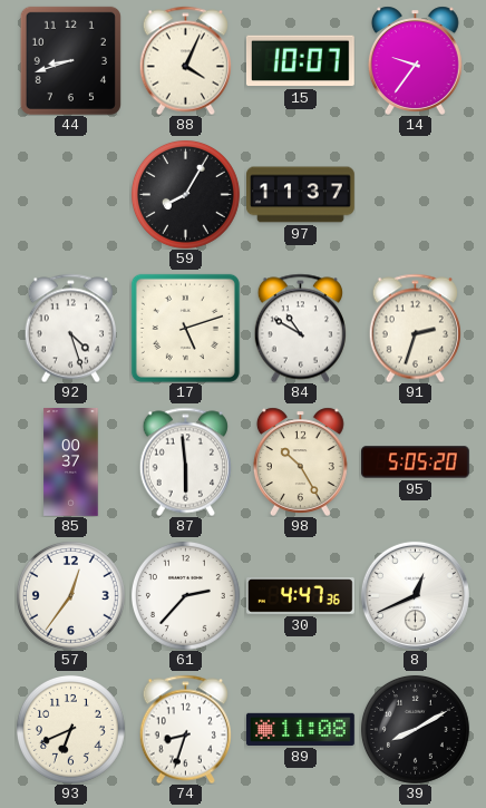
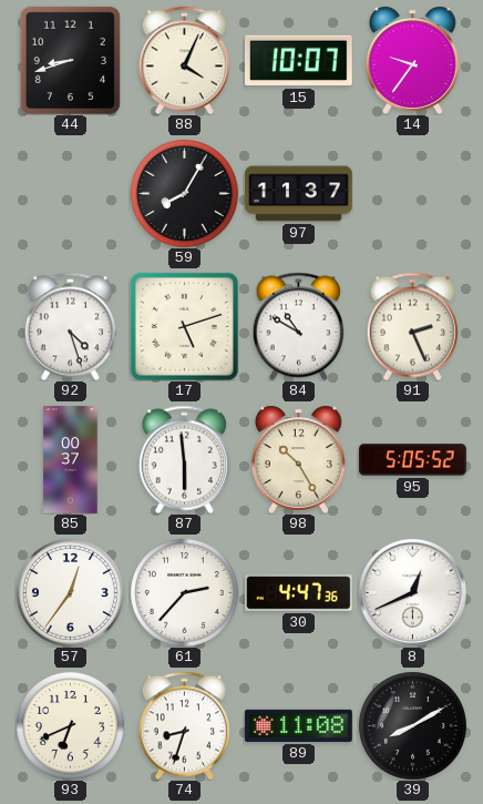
91: 2:33 -> 2:26 (412, 326)
95: 5:05:20 -> 5:05:52 (413, 460)
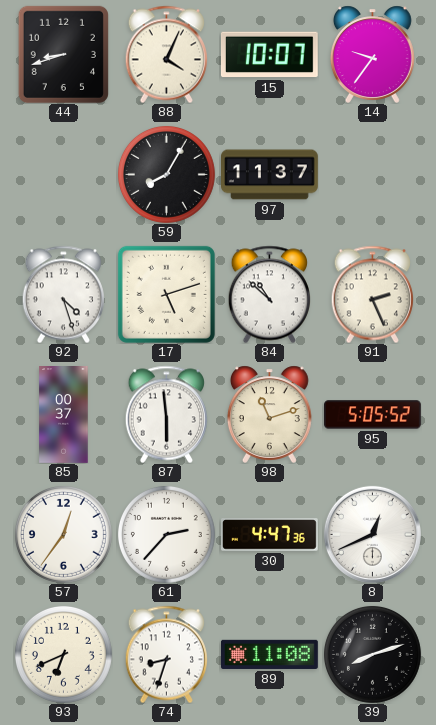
84: 10:50 -> 10:52 (269, 294)
98: 10:25 -> 11:12 (269, 414)
39: 8:10 -> 8:12 (372, 654)
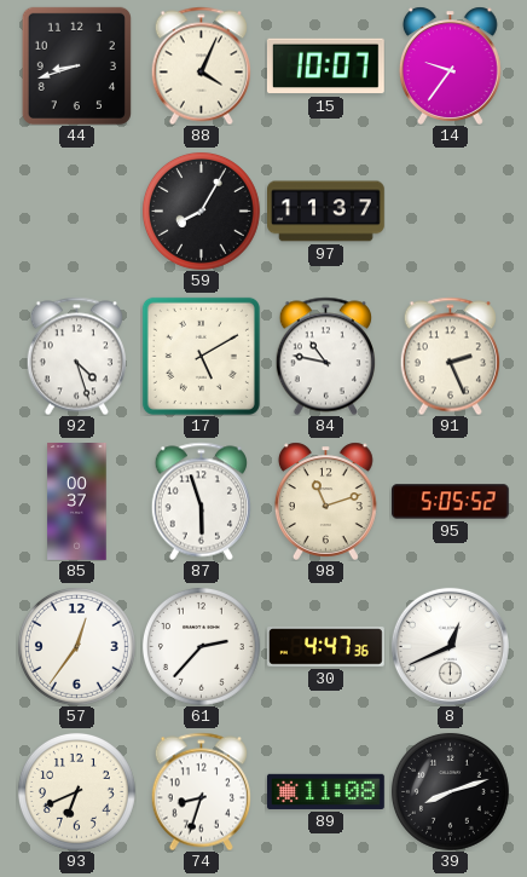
17: 5:12 -> 5:10 (201, 356)
84: 10:52 -> 10:47 (325, 356)
87: 5:59 -> 5:57 (201, 501)
